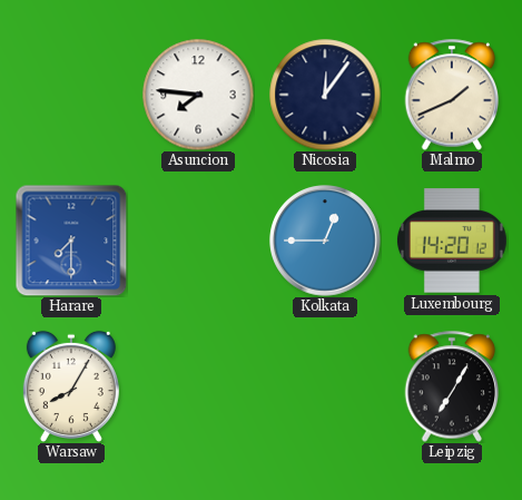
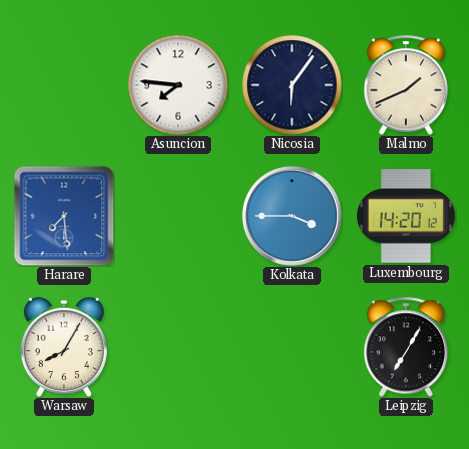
Nicosia: 12:06 -> 6:06 (292, 85)
Harare: 7:30 -> 7:29 (64, 216)
Kolkata: 12:45 -> 3:45 (292, 216)
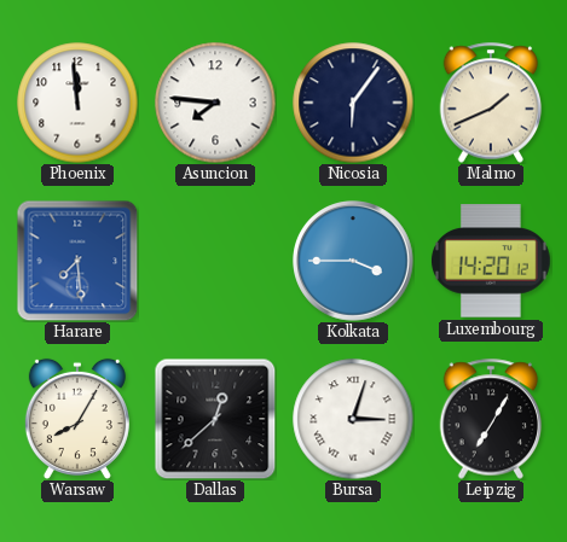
Phoenix: none -> 11:59 (77, 103)
Dallas: none -> 12:38 (215, 419)
Bursa: none -> 3:03 (353, 419)
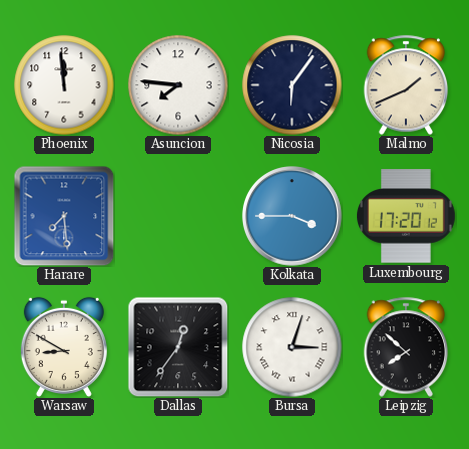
Luxembourg: 14:20 -> 17:20 (406, 216)
Warsaw: 8:05 -> 8:50 (64, 347)
Dallas: 12:38 -> 12:36 (178, 347)
Leipzig: 7:05 -> 7:52 (406, 347)
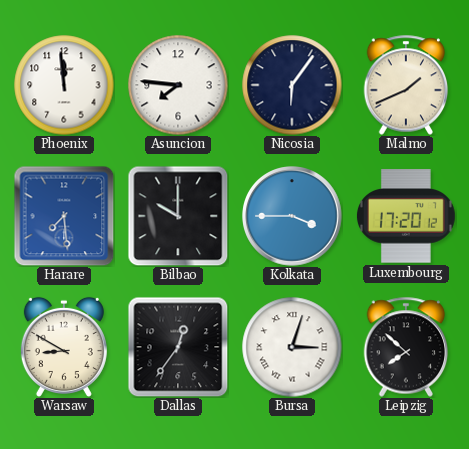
Bilbao: none -> 10:00 (178, 216)
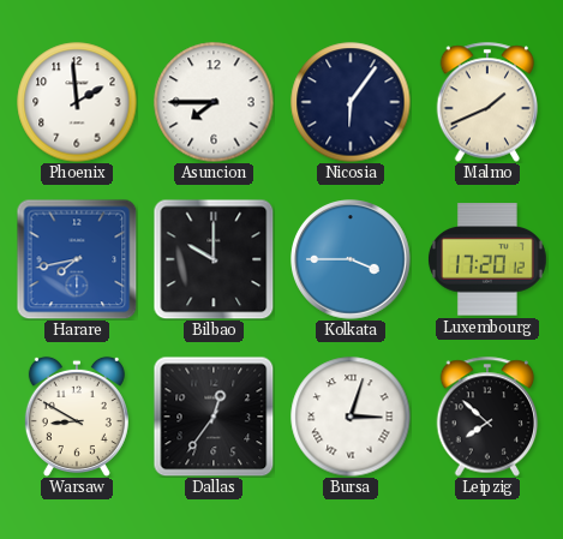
Phoenix: 11:59 -> 1:59 (77, 102)
Asuncion: 7:46 -> 7:45 (214, 102)
Harare: 7:29 -> 7:43 (77, 259)
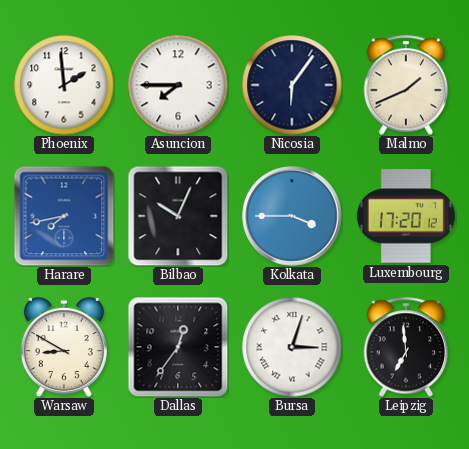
Bilbao: 10:00 -> 10:04 (178, 216)
Leipzig: 7:52 -> 6:59 (406, 347)
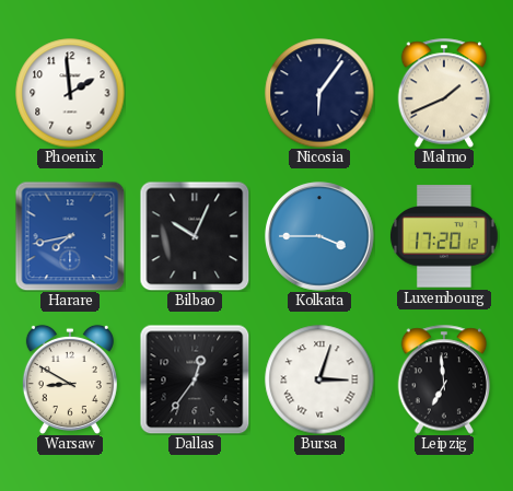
Asuncion: 7:45 -> none (178, 85)
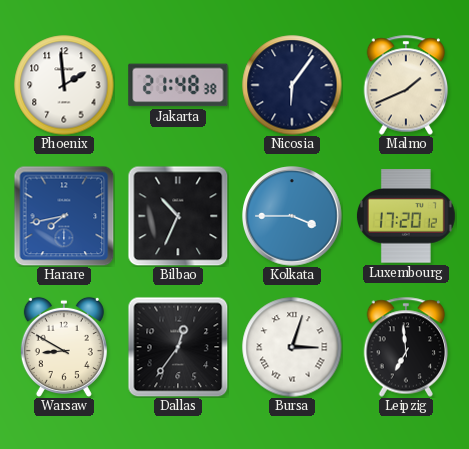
Jakarta: none -> 21:48 (178, 85)
Bilbao: 10:04 -> 10:34 (178, 216)
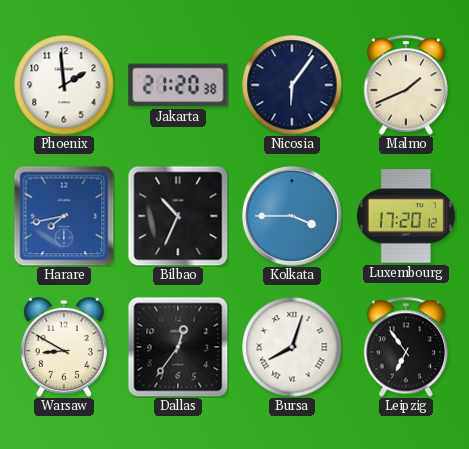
Jakarta: 21:48 -> 21:20 (178, 85)
Bursa: 3:03 -> 8:03 (292, 347)
Leipzig: 6:59 -> 6:54 (406, 347)
